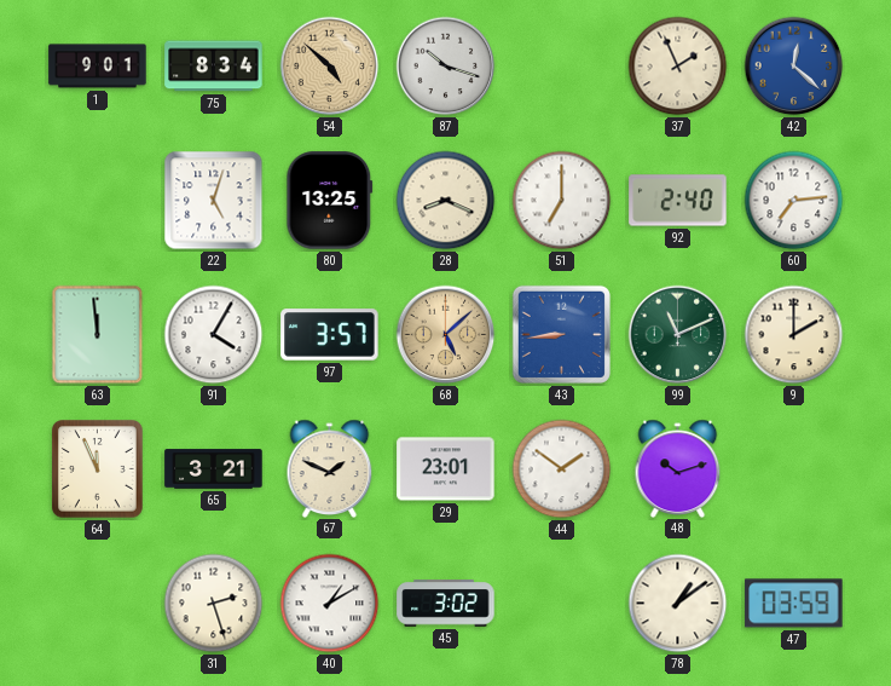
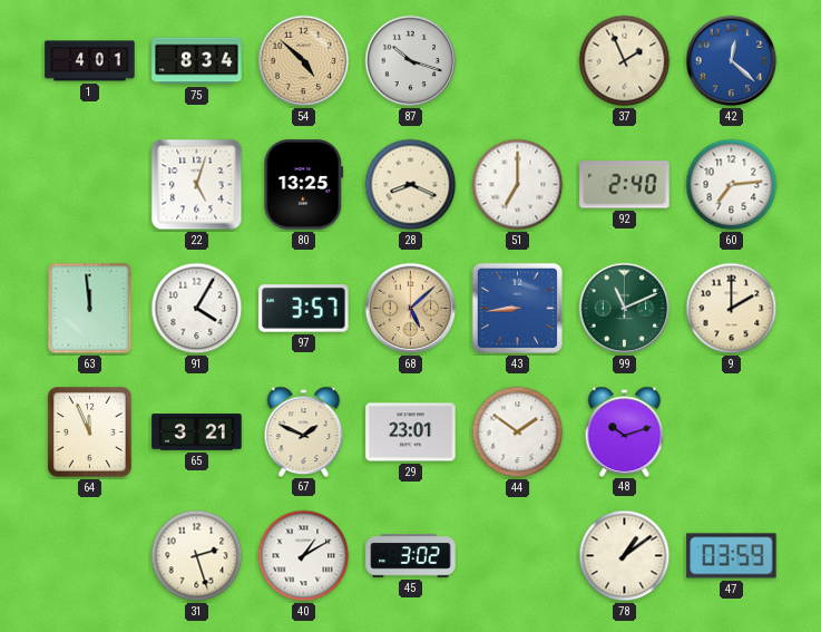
1: 9:01 -> 4:01 (90, 61)
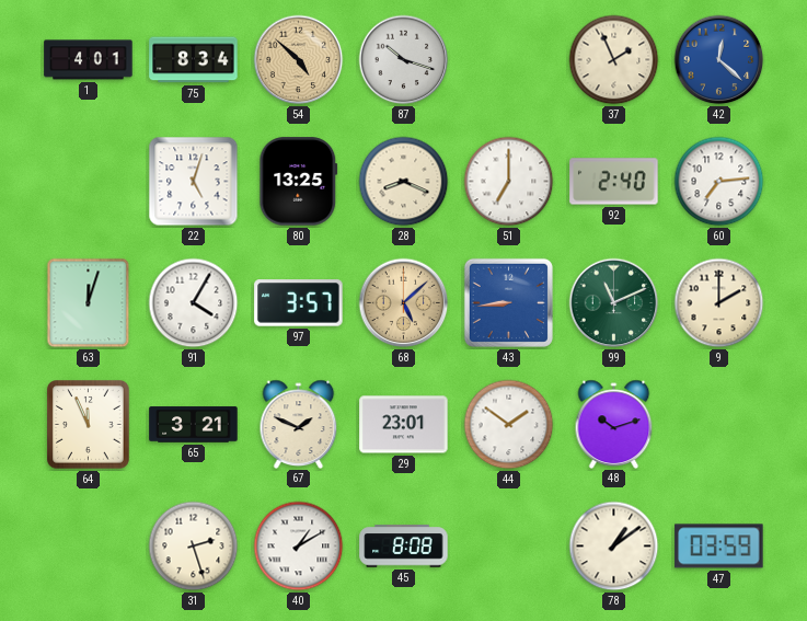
63: 11:59 -> 12:03 (89, 303)
45: 3:02 -> 8:08 (404, 547)
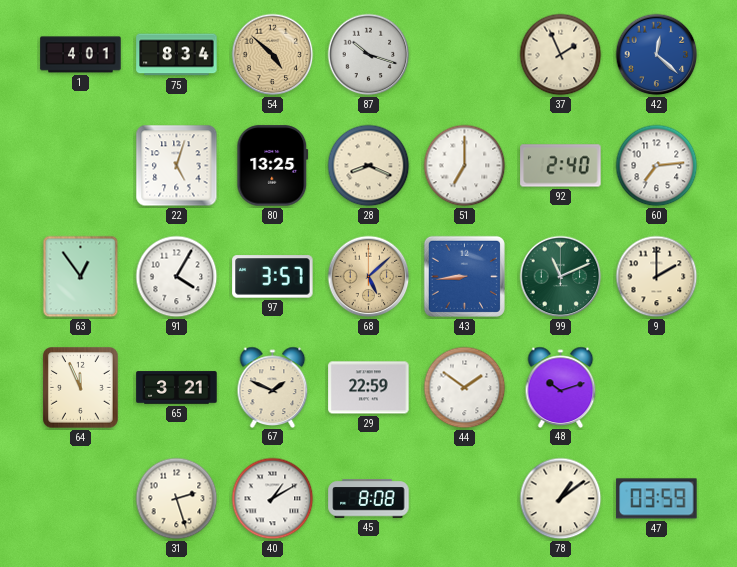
63: 12:03 -> 12:54 (81, 277)
29: 23:01 -> 22:59 (369, 388)
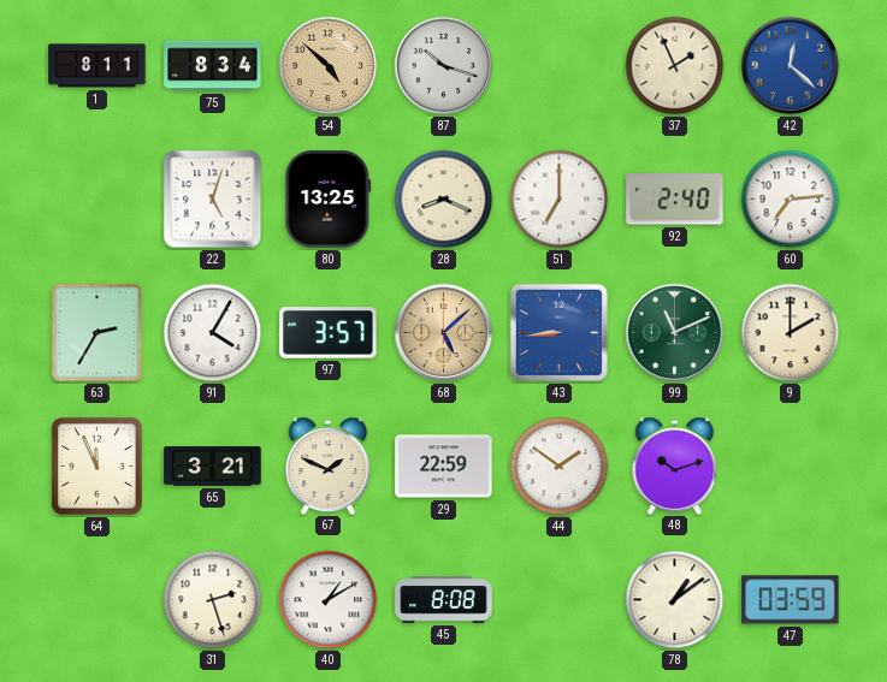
1: 4:01 -> 8:11 (97, 66)
63: 12:54 -> 2:35 (97, 333)
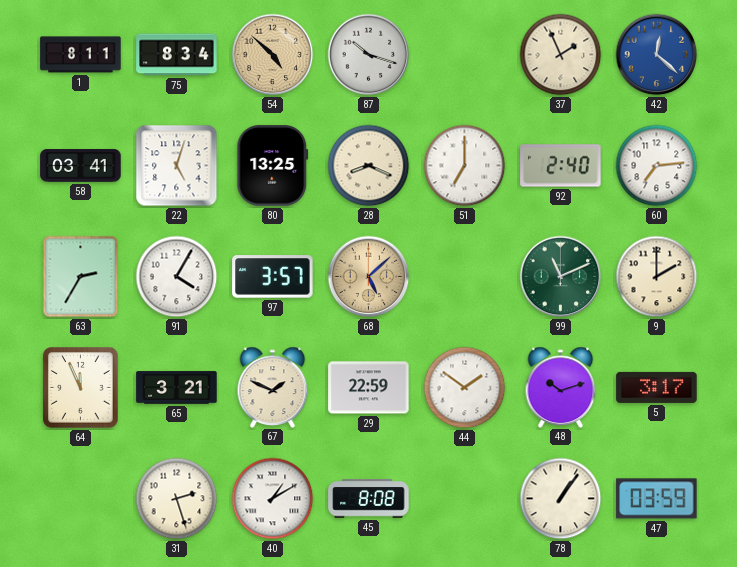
58: none -> 03:41 (81, 166)
43: 8:44 -> none (558, 332)
5: none -> 3:17 (657, 387)
78: 1:09 -> 1:06 (561, 499)
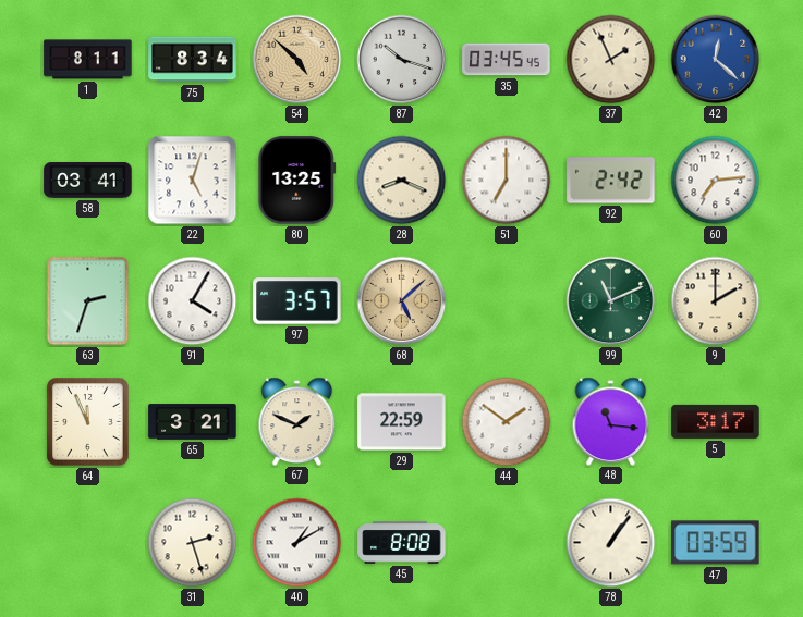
35: none -> 03:45 (507, 60)
92: 2:40 -> 2:42 (611, 181)
63: 2:35 -> 2:33 (88, 301)
48: 10:12 -> 11:16 (611, 421)
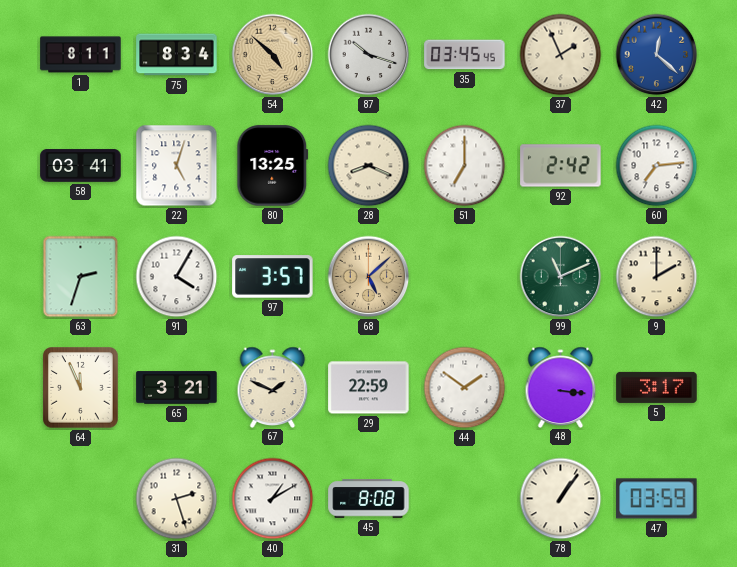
48: 11:16 -> 3:16 (561, 387)
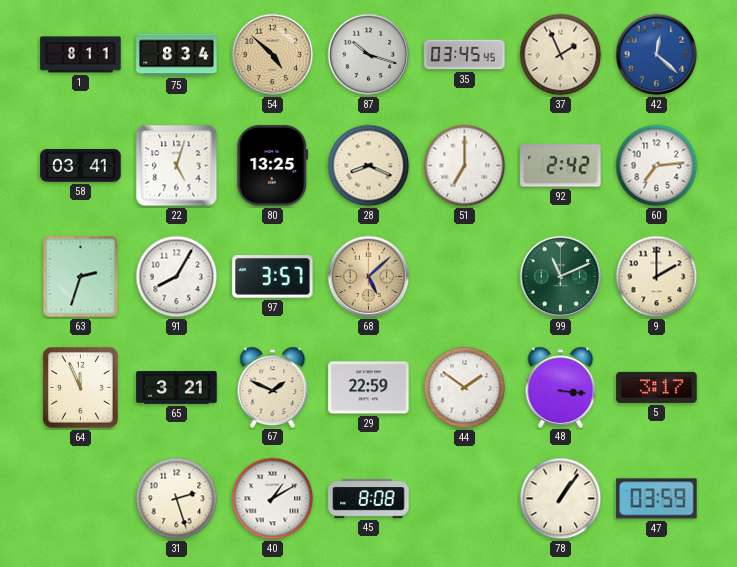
91: 4:05 -> 8:05 (177, 277)
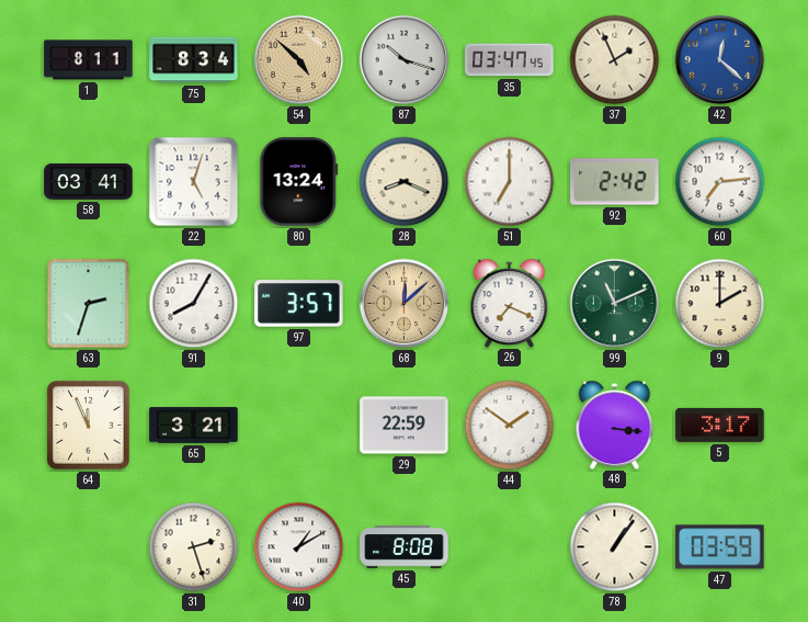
35: 03:45 -> 03:47 (510, 60)
80: 13:25 -> 13:24 (299, 182)
68: 5:08 -> 12:08 (405, 304)
26: none -> 7:19 (510, 303)
67: 1:49 -> none (273, 387)
